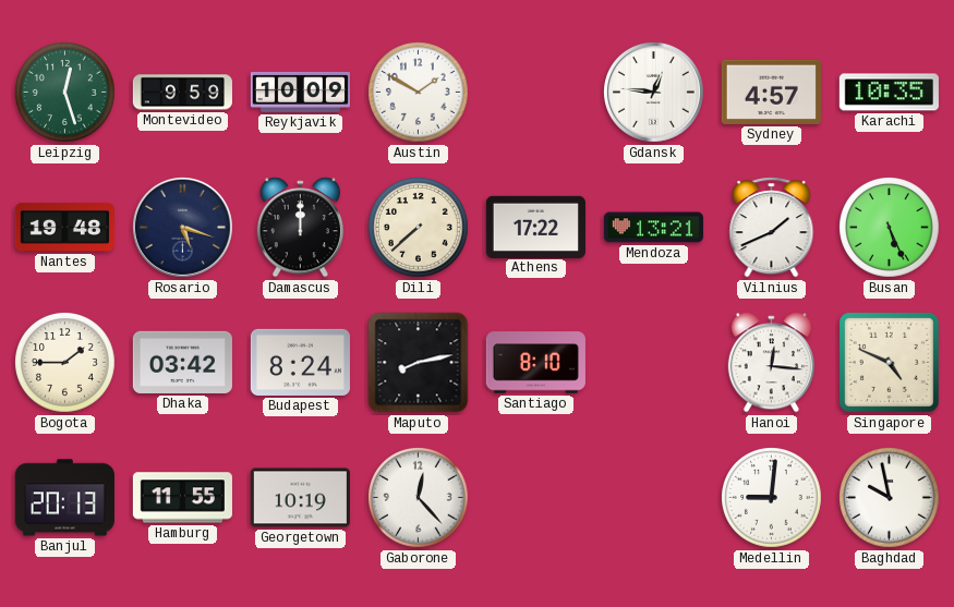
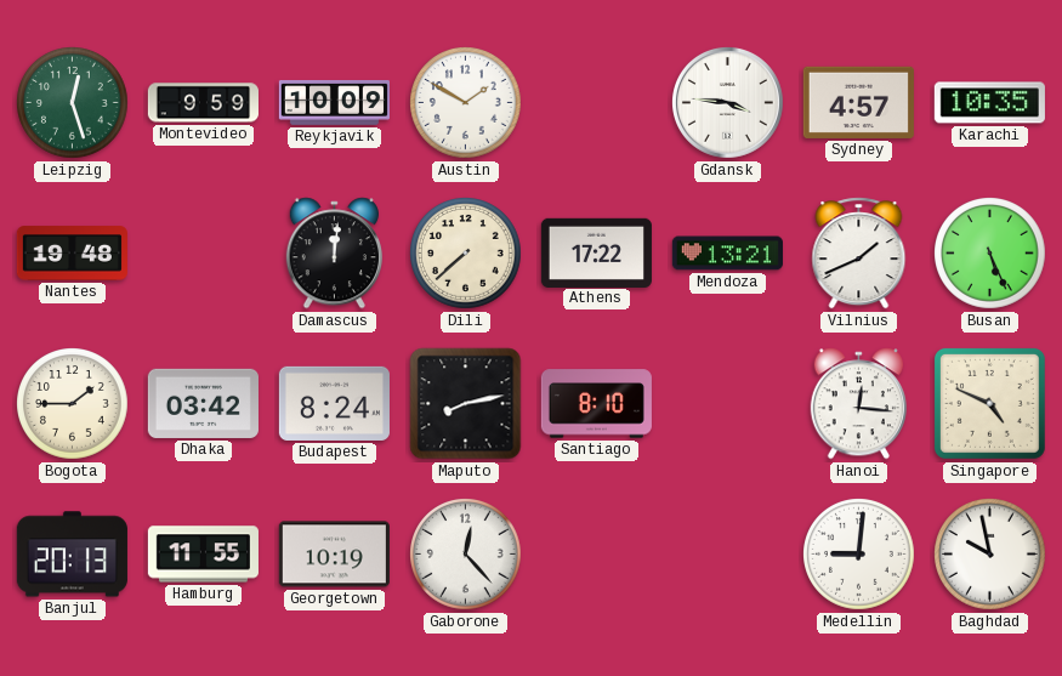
Gdansk: 12:46 -> 3:46 (727, 102)
Rosario: 5:18 -> none (182, 227)
Damascus: 12:00 -> 12:01 (334, 254)
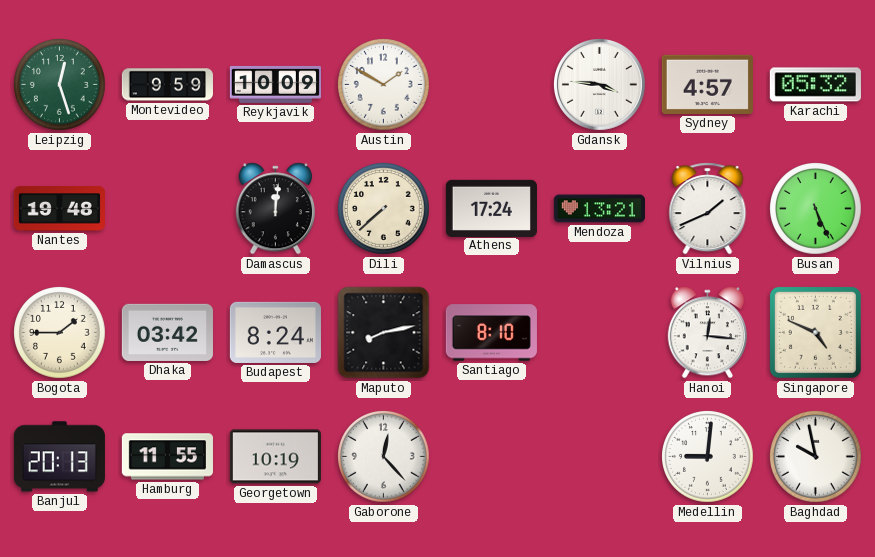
Karachi: 10:35 -> 05:32 (815, 85)
Athens: 17:22 -> 17:24 (491, 208)
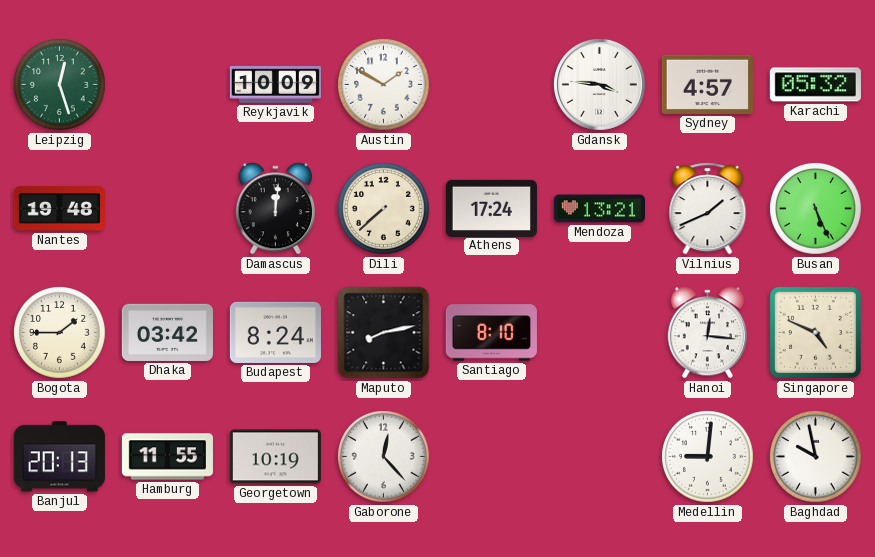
Montevideo: 9:59 -> none (167, 85)
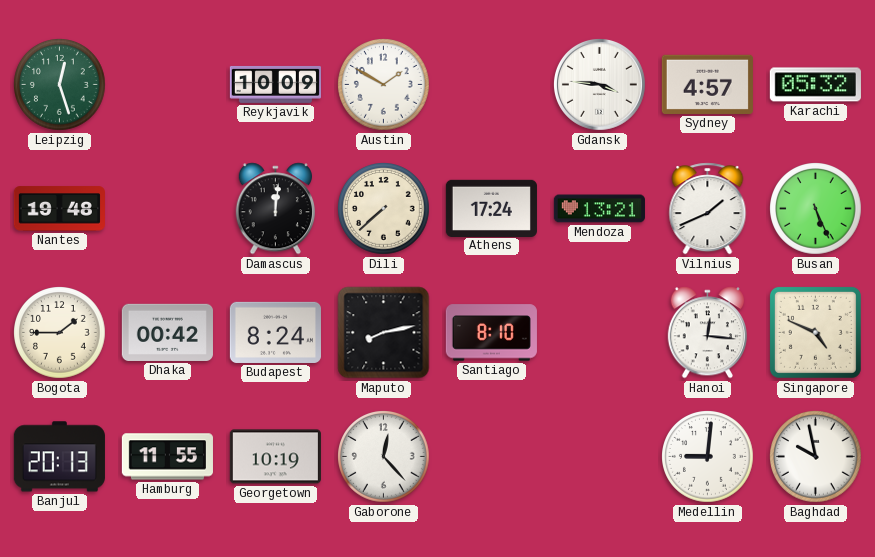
Dhaka: 03:42 -> 00:42 (167, 332)
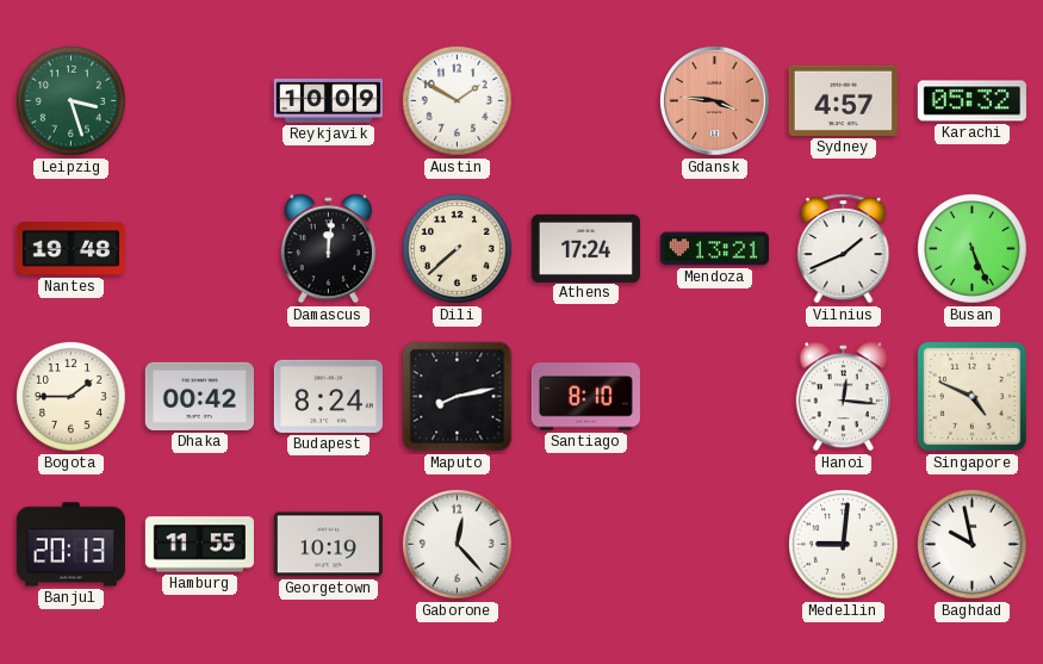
Leipzig: 12:27 -> 3:27 (72, 101)
Gdansk dial: white -> salmon (714, 100)
